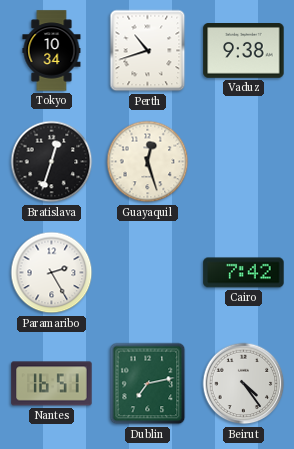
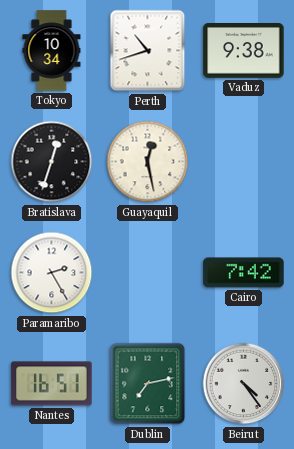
Guayaquil: 12:27 -> 12:28 (148, 162)
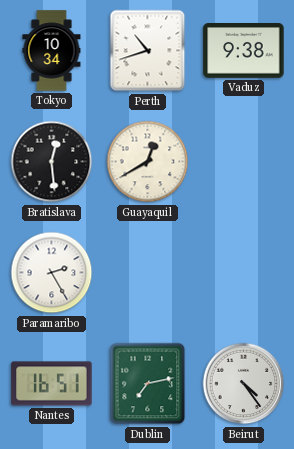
Bratislava: 12:33 -> 12:29 (52, 162)
Guayaquil: 12:28 -> 12:40 (148, 162)
Cairo: 7:42 -> none (244, 273)
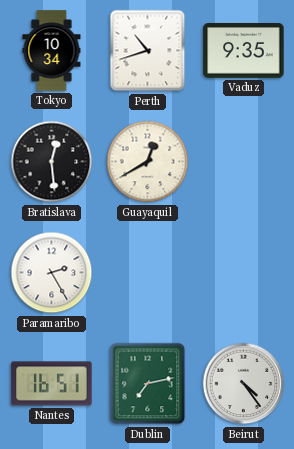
Vaduz: 9:38 -> 9:35 (244, 51)
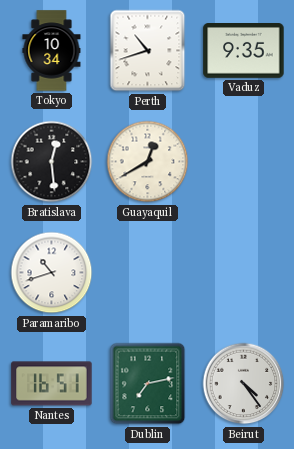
Paramaribo: 2:25 -> 10:42 (52, 273)
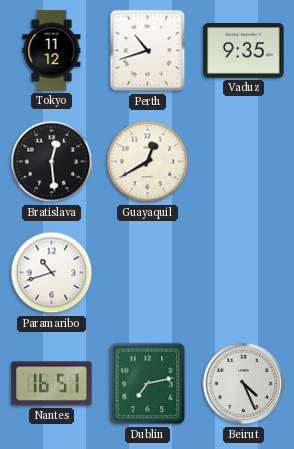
Tokyo: 10:34 -> 11:12 (52, 51)
Beirut: 4:24 -> 4:26 (244, 384)
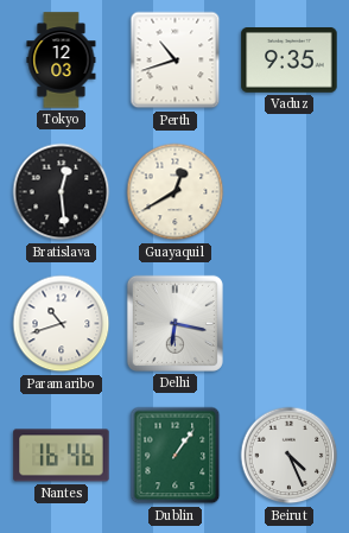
Tokyo: 11:12 -> 12:03 (62, 61)
Delhi: none -> 6:17 (174, 323)
Nantes: 16:51 -> 16:46 (62, 456)
Dublin: 7:13 -> 1:06 (176, 456)
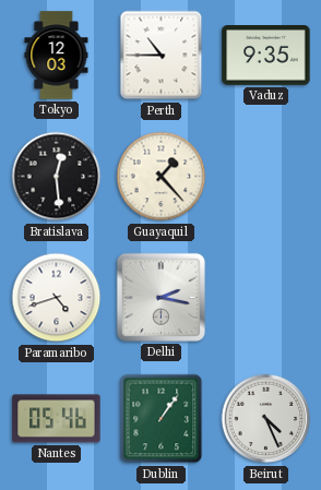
Perth: 10:42 -> 10:45 (162, 56)
Guayaquil: 12:40 -> 1:23 (162, 177)
Paramaribo: 10:42 -> 4:42 (57, 298)
Delhi: 6:17 -> 2:17 (160, 297)
Nantes: 16:46 -> 05:46 (57, 419)
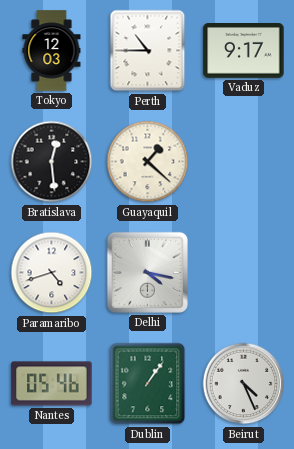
Vaduz: 9:35 -> 9:17 (244, 51)
Guayaquil: 1:23 -> 1:22 (148, 162)
Delhi: 2:17 -> 4:17 (147, 272)
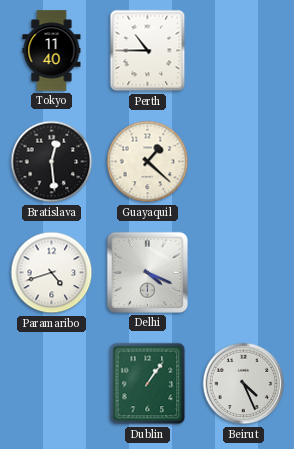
Tokyo: 12:03 -> 11:40 (52, 51)
Vaduz: 9:17 -> none (244, 51)
Delhi: 4:17 -> 4:19 (147, 272)
Nantes: 05:46 -> none (52, 384)
